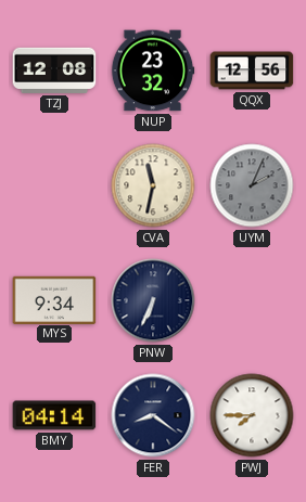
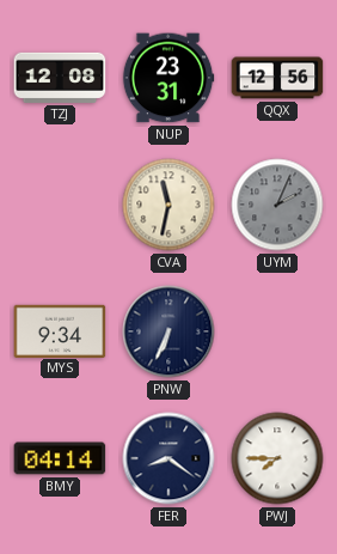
NUP: 23:32 -> 23:31 (168, 78)
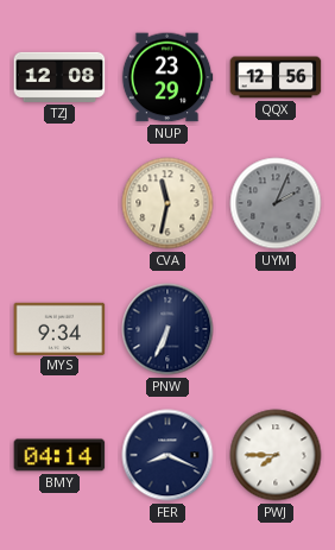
NUP: 23:31 -> 23:29 (167, 77)
FER: 8:21 -> 8:19 (167, 455)
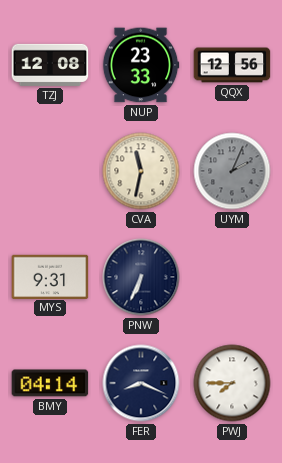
NUP: 23:29 -> 23:33 (141, 65)
MYS: 9:34 -> 9:31 (50, 276)
